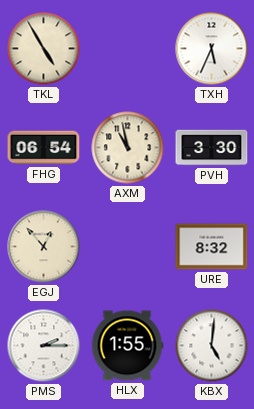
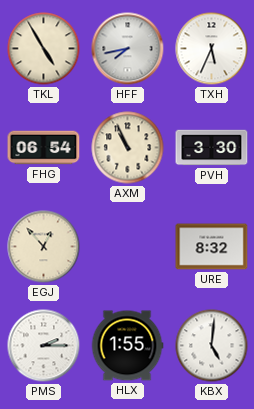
HFF: none -> 7:43 (128, 49)
AXM: 10:58 -> 10:56 (128, 148)
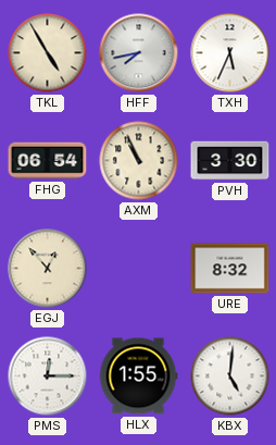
PMS: 2:15 -> 12:15 (48, 376)
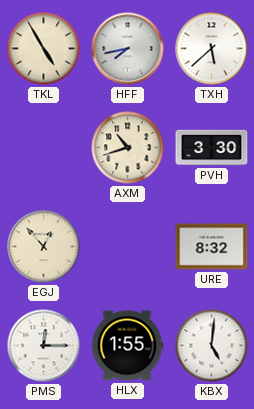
TXH: 5:34 -> 5:38 (212, 49)
FHG: 06:54 -> none (48, 161)
AXM: 10:56 -> 10:42 (128, 148)
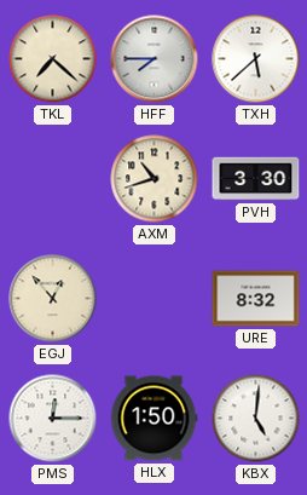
TKL: 4:55 -> 7:22 (53, 59)
HFF: 7:43 -> 7:45 (155, 59)
HLX: 1:55 -> 1:50 (153, 419)
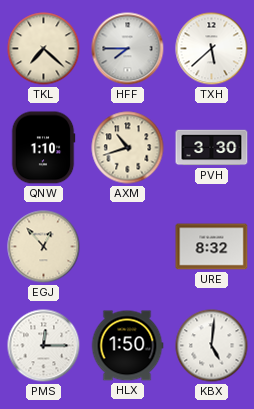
QNW: none -> 1:10 (43, 148)
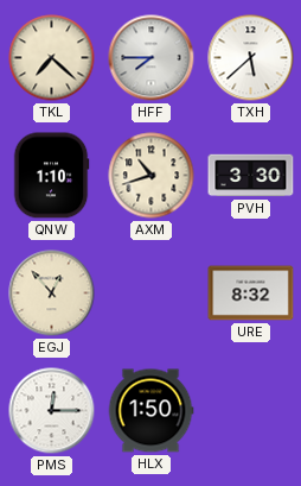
KBX: 5:01 -> none (212, 346)
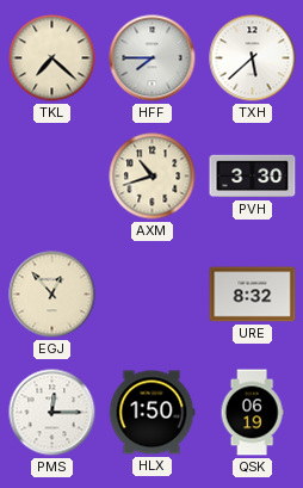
QNW: 1:10 -> none (51, 176)
QSK: none -> 06:19 (252, 413)
